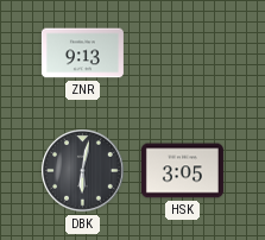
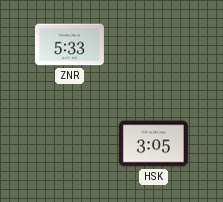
ZNR: 9:13 -> 5:33 (69, 45)
DBK: 6:02 -> none (83, 171)
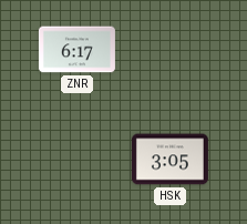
ZNR: 5:33 -> 6:17 (76, 50)
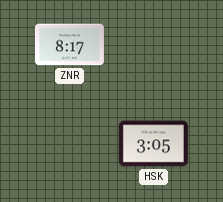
ZNR: 6:17 -> 8:17 (69, 45)
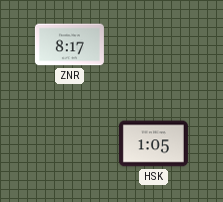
HSK: 3:05 -> 1:05 (153, 144)
